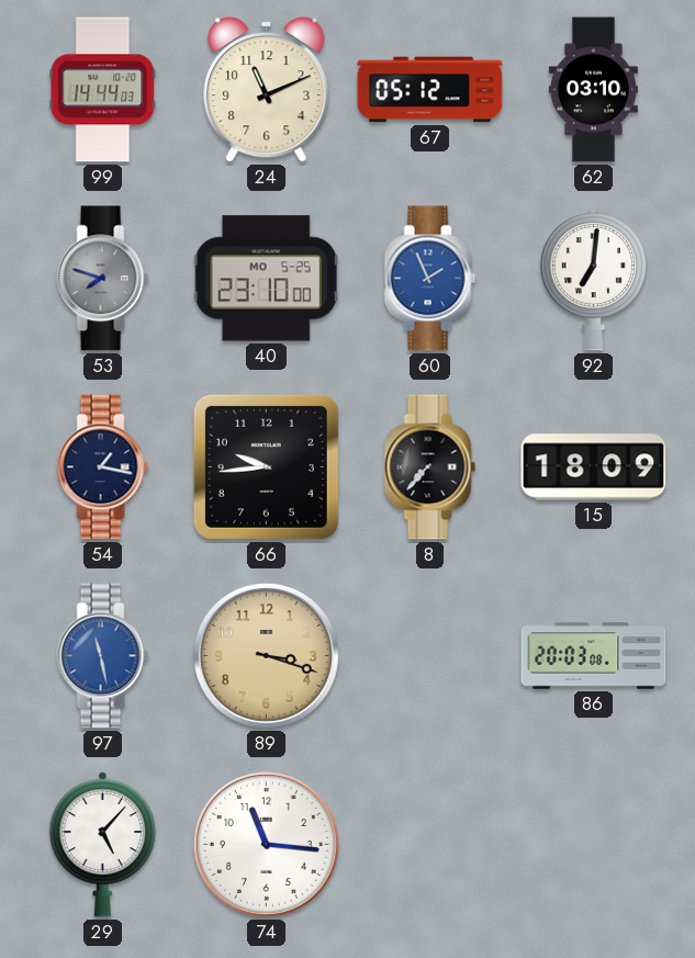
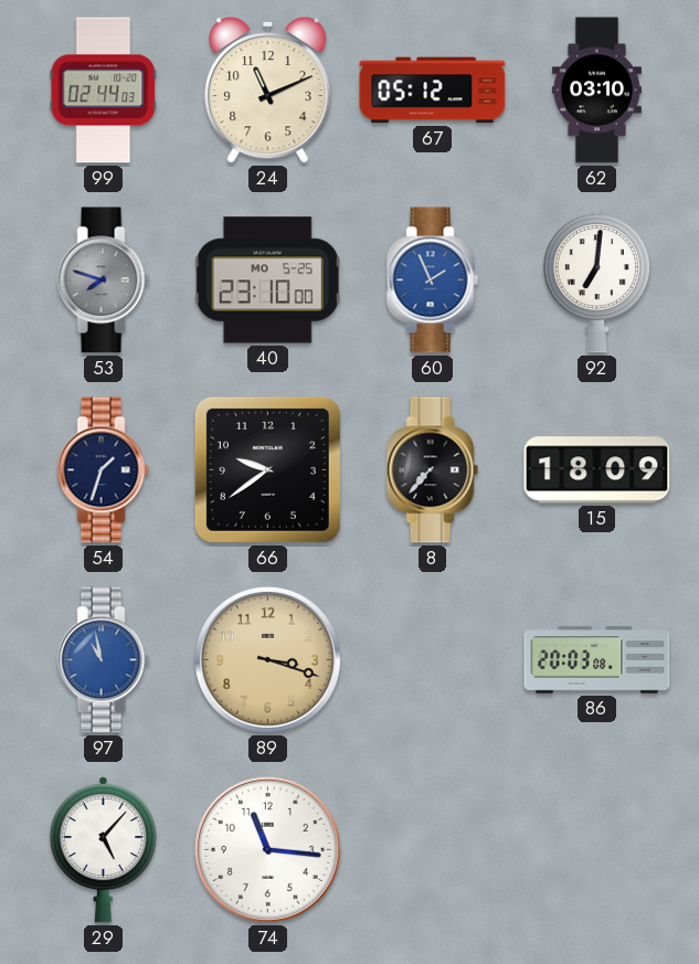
99: 14:44 -> 02:44 (104, 91)
54: 1:17 -> 1:33 (104, 470)
66: 9:44 -> 9:39 (267, 469)
97: 11:28 -> 10:58 (104, 660)
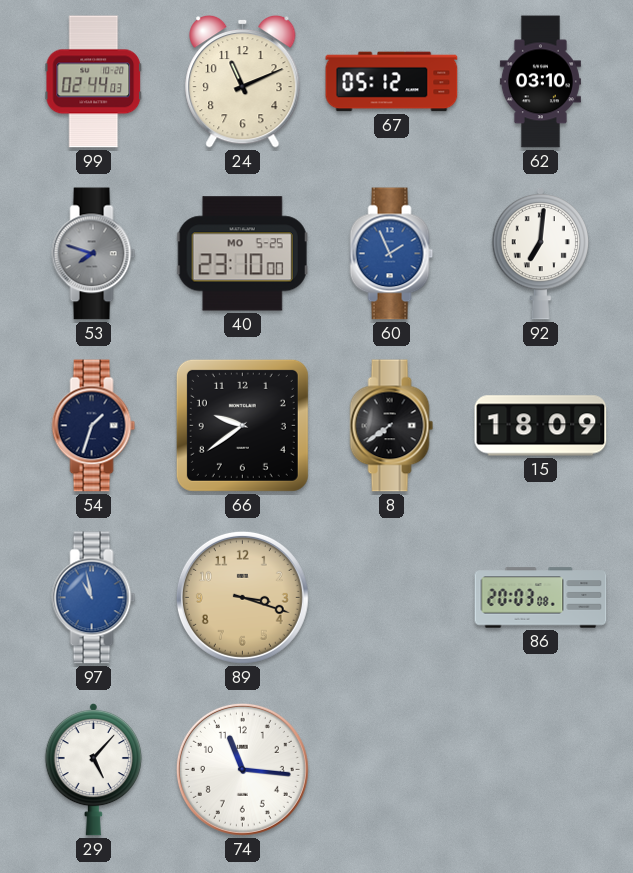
8: 7:37 -> 7:39 (392, 426)
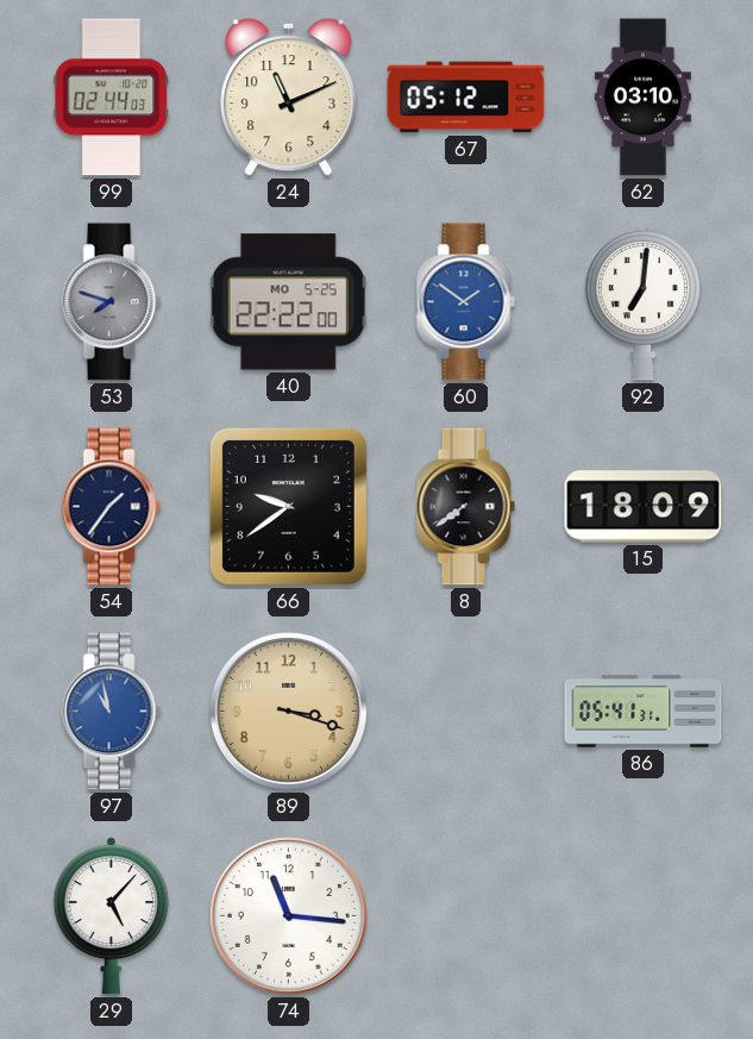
40: 23:10 -> 22:22 (288, 302)
60: 1:56 -> 1:51 (466, 302)
54: 1:33 -> 1:36 (112, 507)
86: 20:03 -> 05:41 (644, 712)
